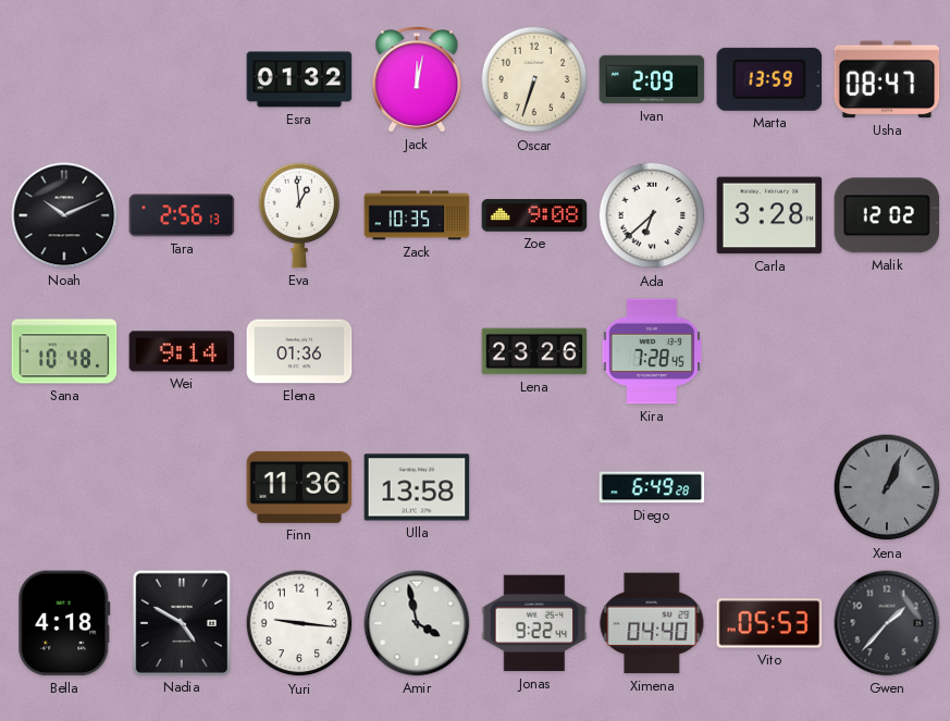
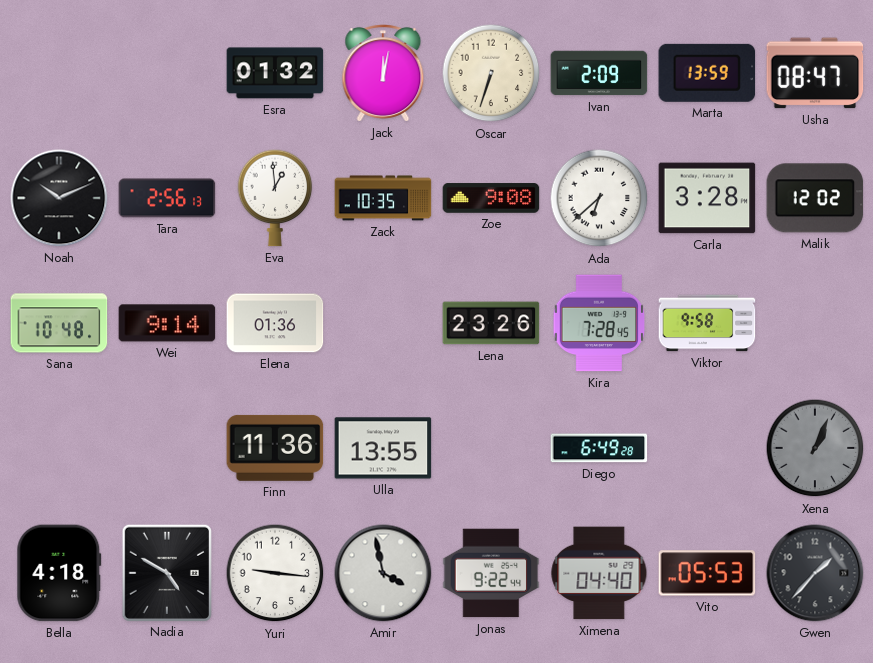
Viktor: none -> 9:58 (707, 323)
Ulla: 13:58 -> 13:55 (383, 448)
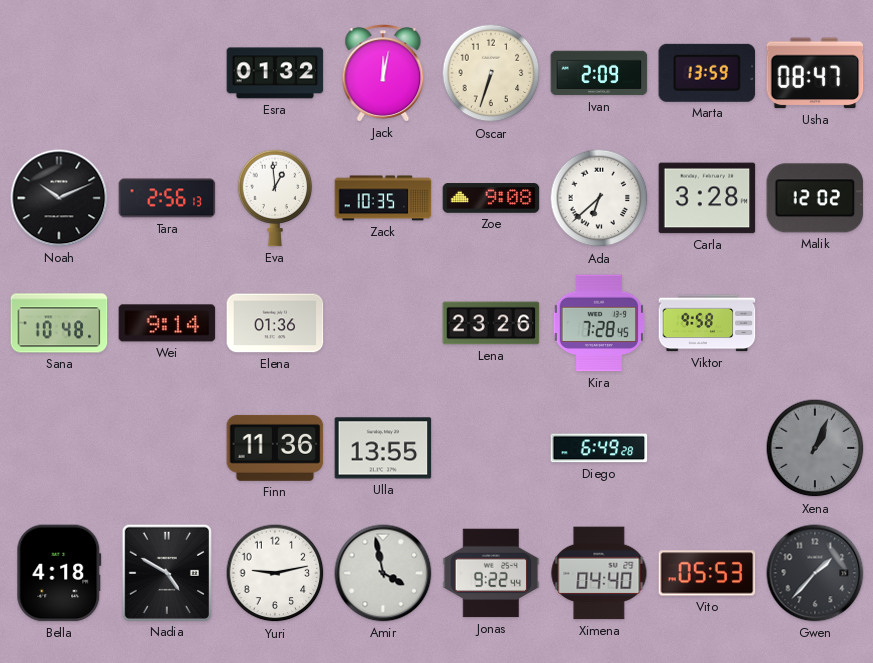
Yuri: 9:16 -> 9:13 (275, 573)
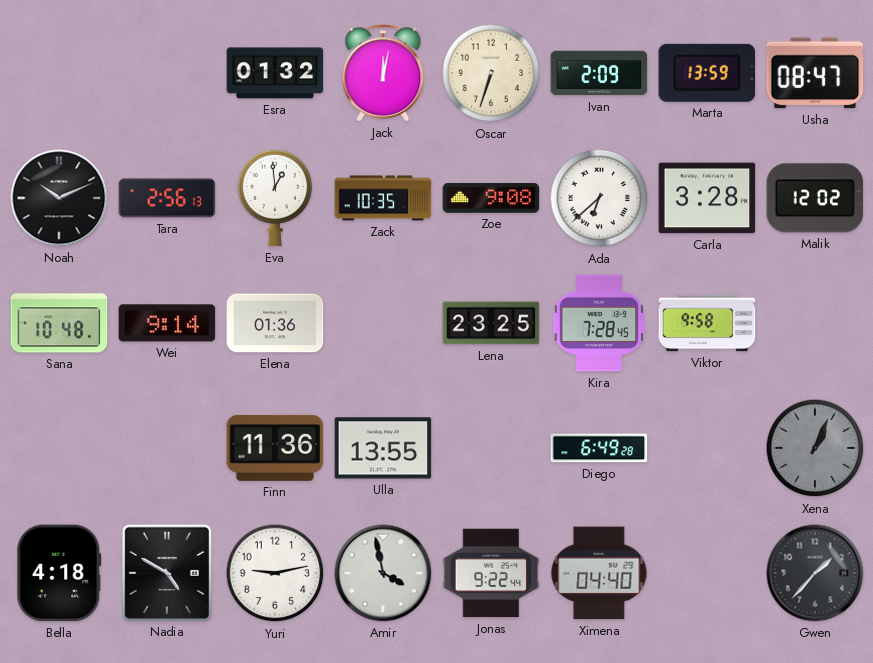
Lena: 23:26 -> 23:25 (491, 323)
Vito: 05:53 -> none (707, 573)
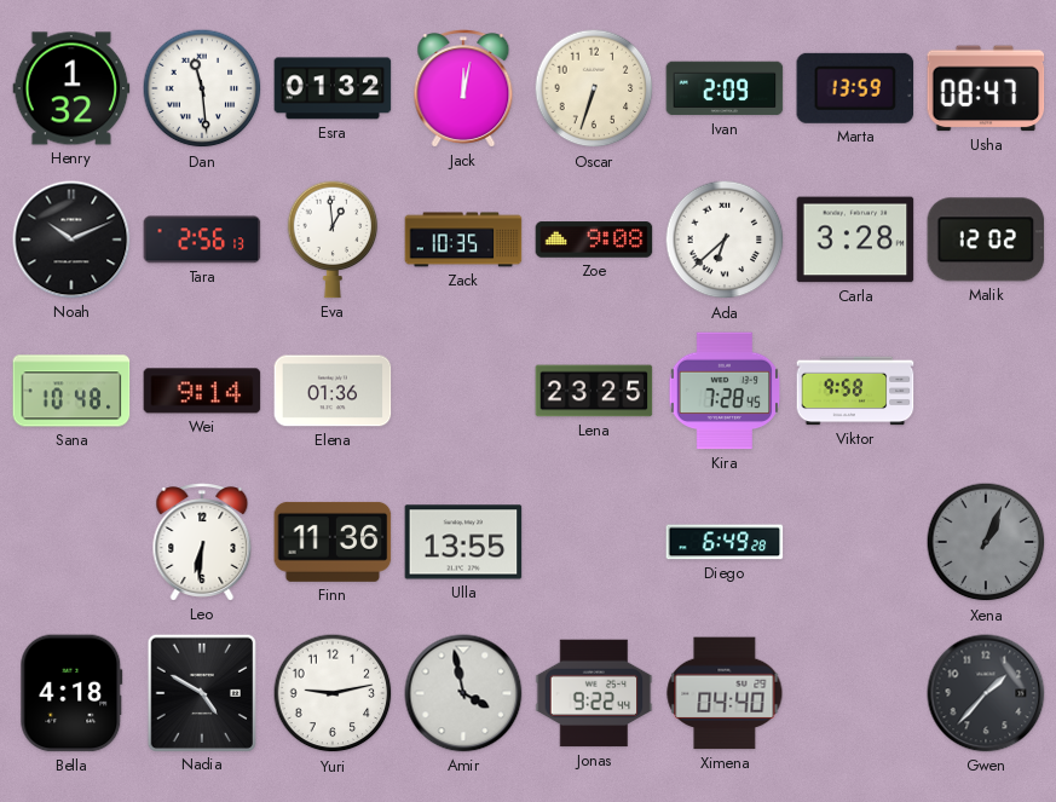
Henry: none -> 1:32 (71, 88)
Dan: none -> 11:29 (202, 88)
Leo: none -> 6:31 (202, 542)
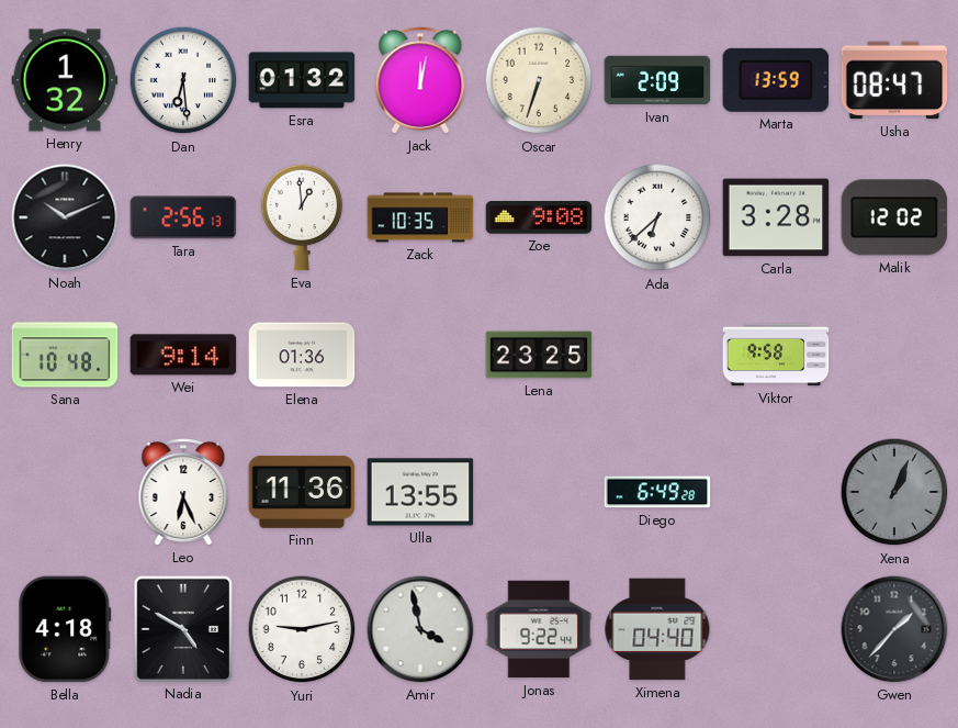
Dan: 11:29 -> 6:29 (183, 80)
Kira: 7:28 -> none (725, 391)
Leo: 6:31 -> 6:26 (183, 492)
